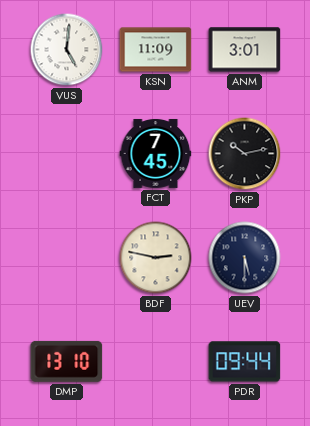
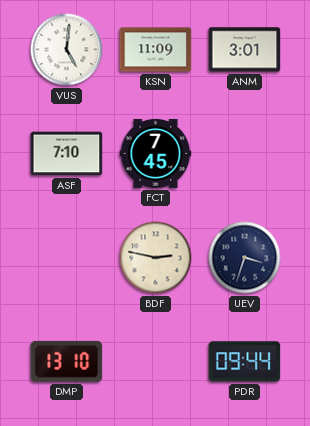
ASF: none -> 7:10 (67, 154)
PKP: 10:13 -> none (245, 154)
UEV: 5:30 -> 3:33 (245, 258)
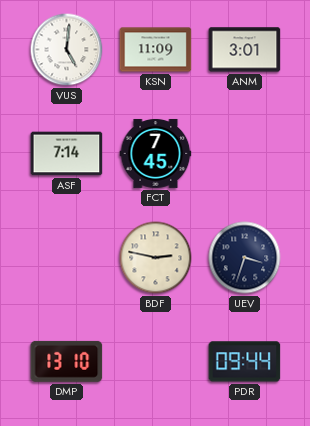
ASF: 7:10 -> 7:14 (67, 154)
